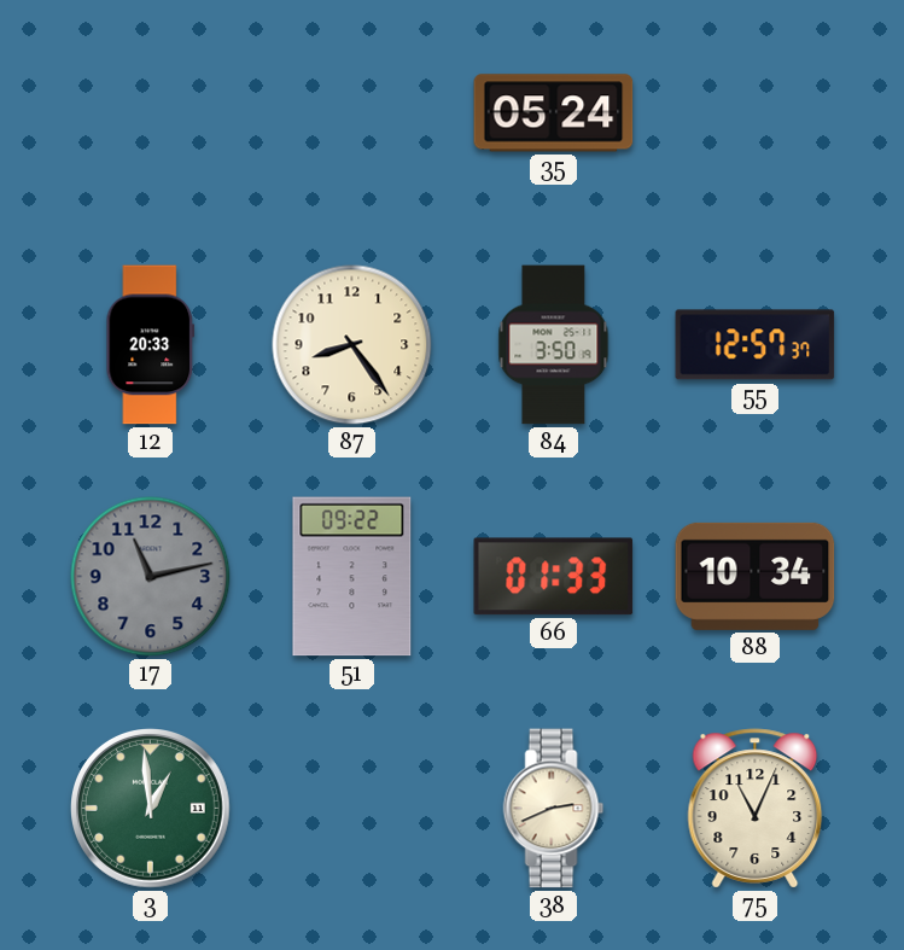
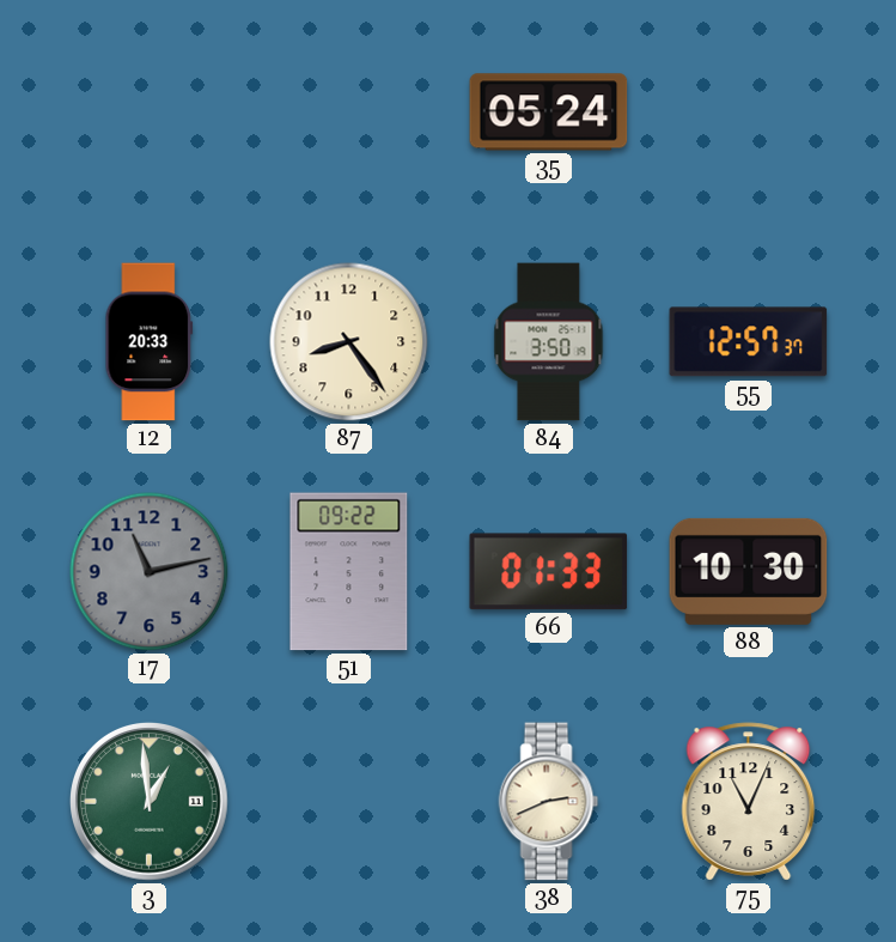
88: 10:34 -> 10:30 (749, 571)
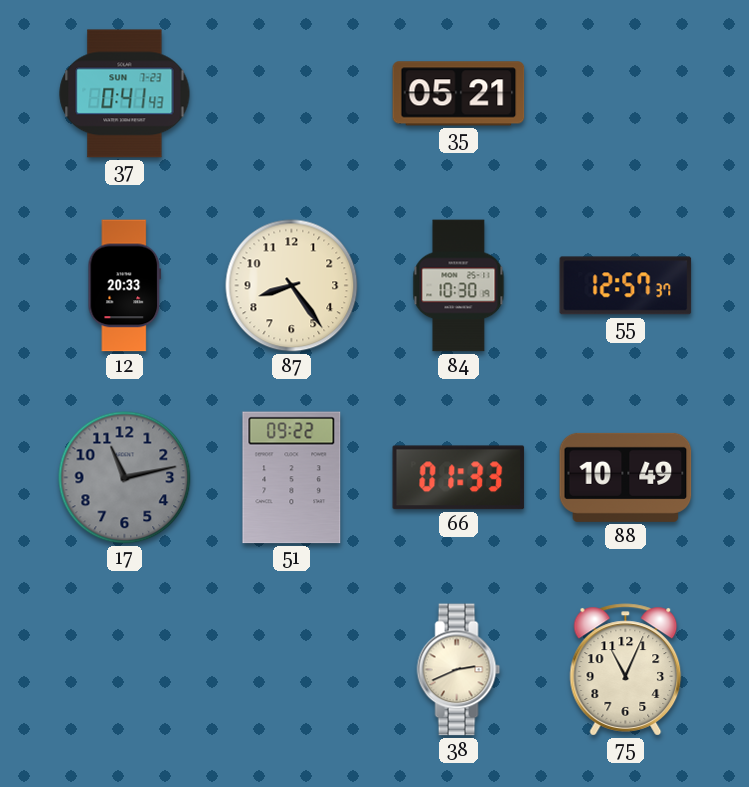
37: none -> 0:41 (125, 94)
35: 05:24 -> 05:21 (459, 94)
84: 3:50 -> 10:30 (459, 286)
88: 10:30 -> 10:49 (626, 477)
3: 12:59 -> none (150, 802)
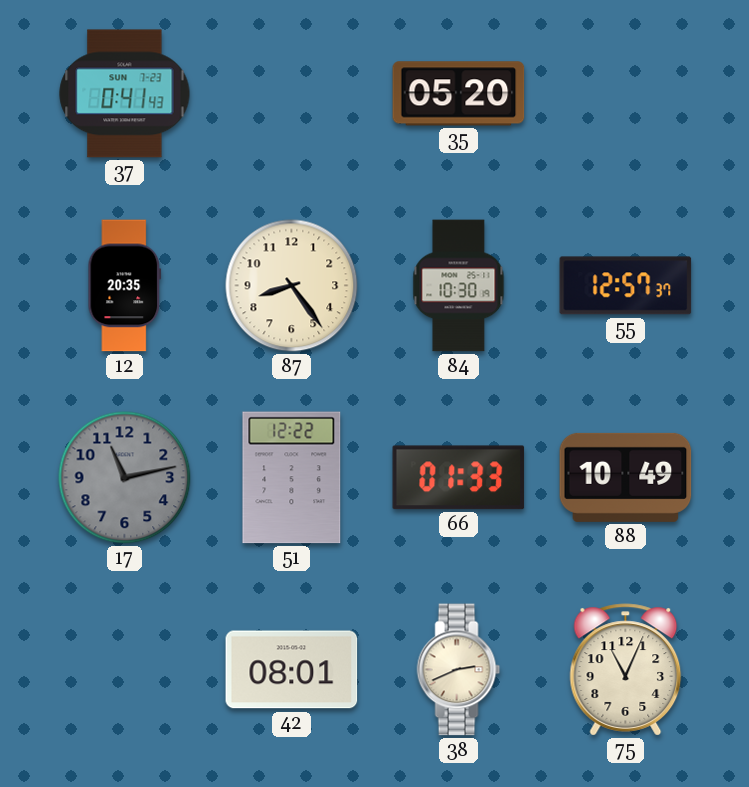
35: 05:21 -> 05:20 (459, 94)
12: 20:33 -> 20:35 (125, 286)
51: 09:22 -> 12:22 (292, 478)
42: none -> 08:01 (292, 670)
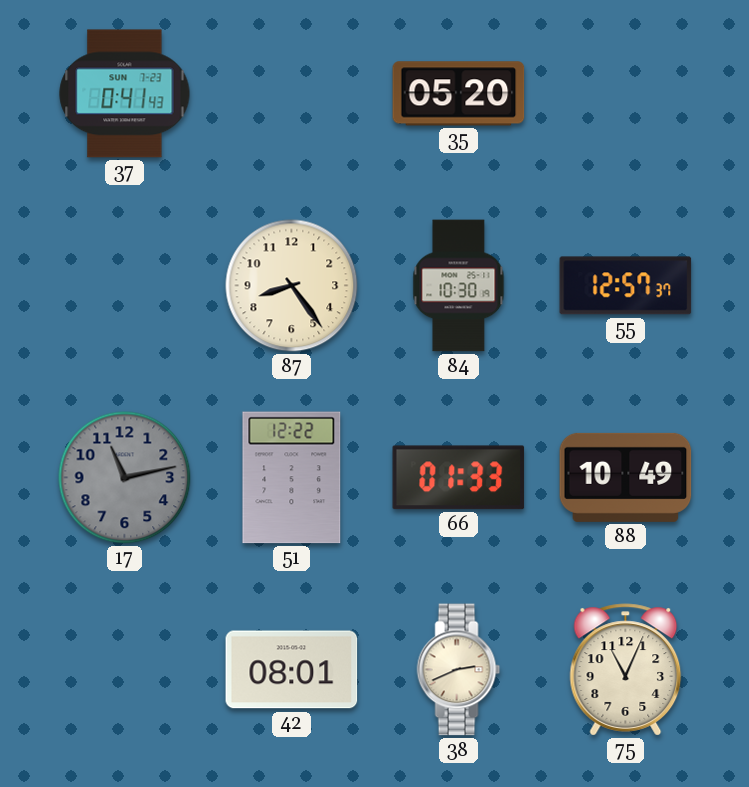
12: 20:35 -> none (125, 286)
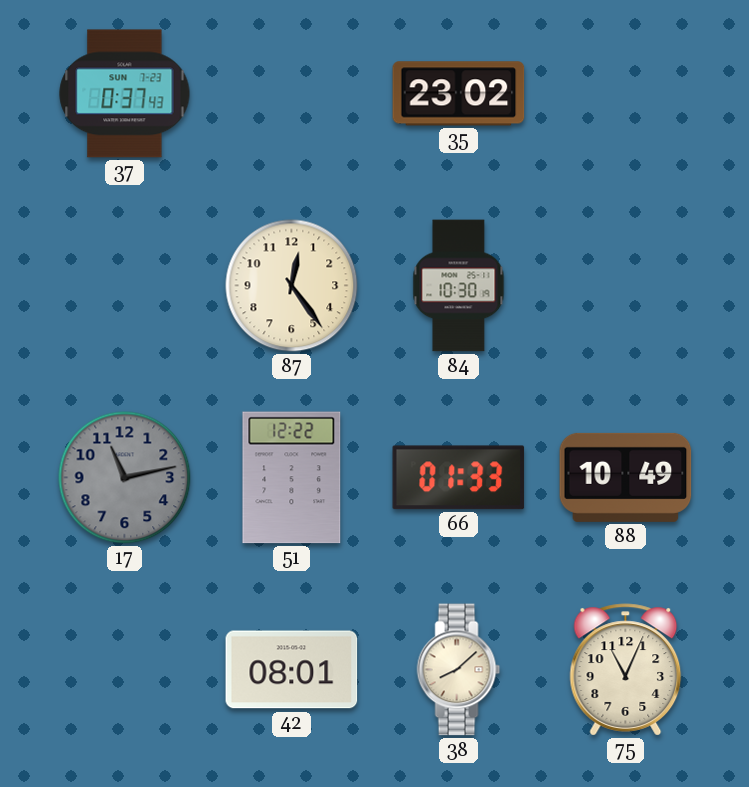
37: 0:41 -> 0:37 (125, 94)
35: 05:20 -> 23:02 (459, 94)
87: 8:24 -> 12:24 (292, 286)
55: 12:57 -> none (626, 286)
38: 2:41 -> 8:08 (459, 670)
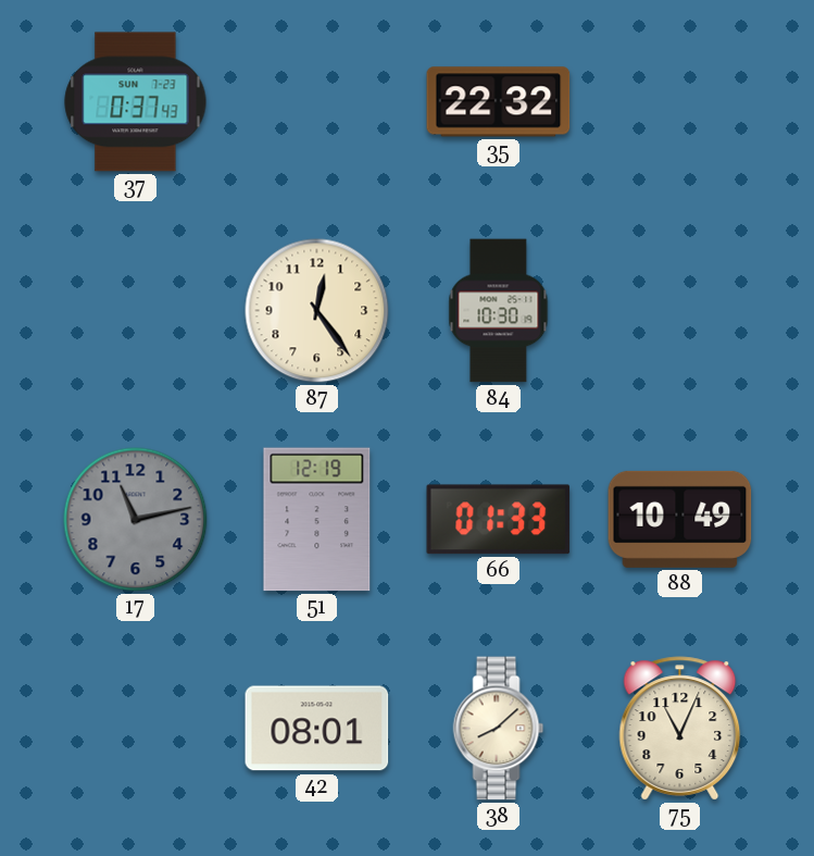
35: 23:02 -> 22:32 (499, 102)
51: 12:22 -> 12:19 (317, 520)
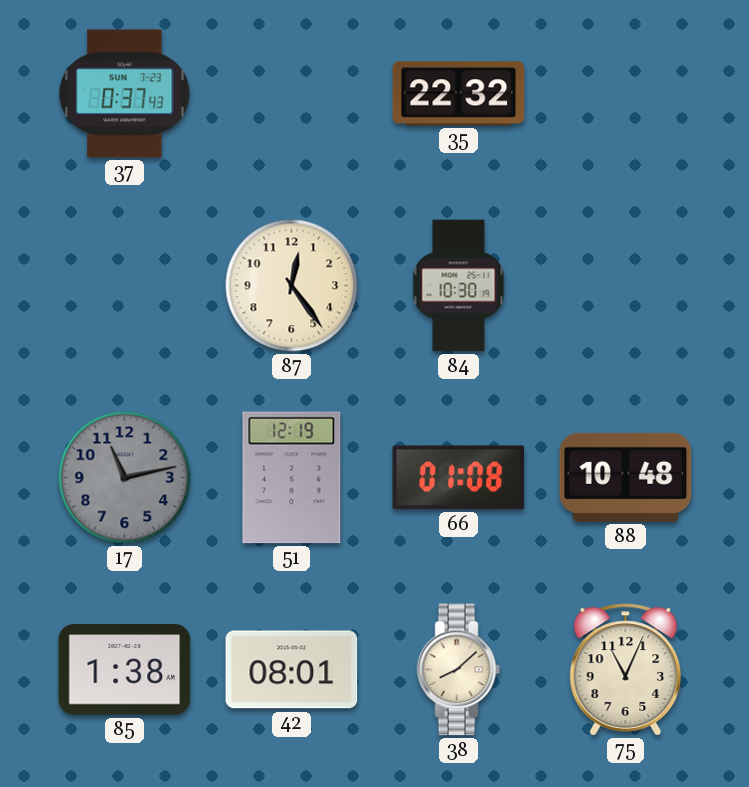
66: 01:33 -> 01:08 (459, 478)
88: 10:49 -> 10:48 (626, 477)
85: none -> 1:38 (125, 670)
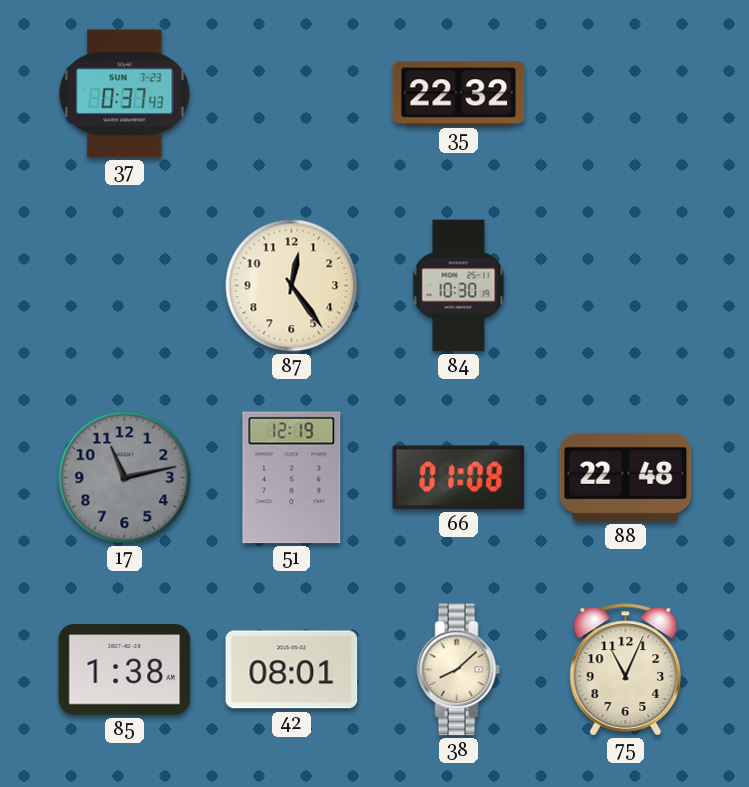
88: 10:48 -> 22:48 (626, 477)
